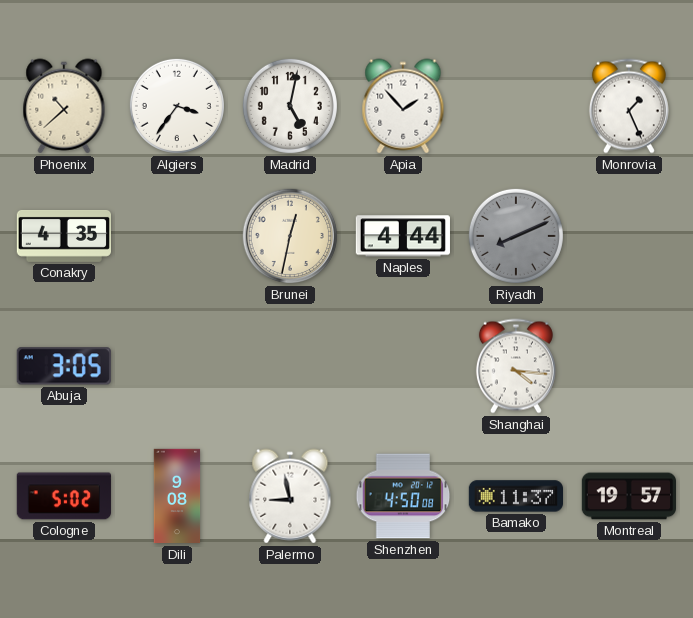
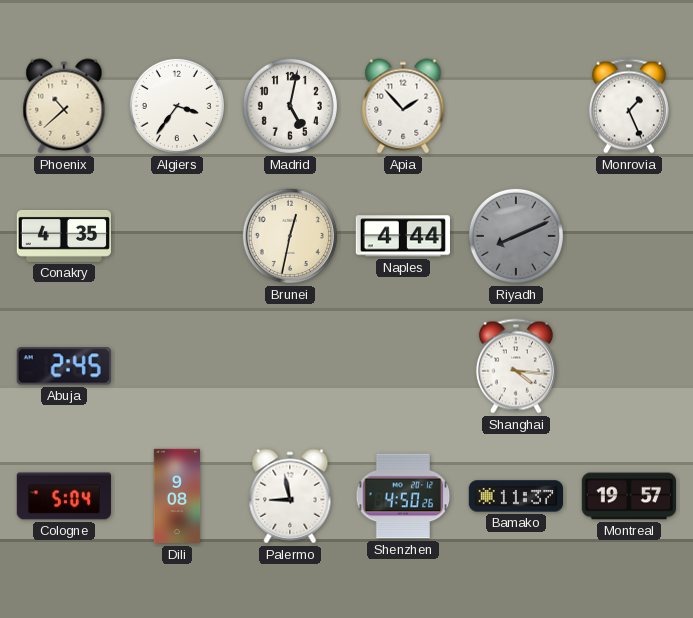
Abuja: 3:05 -> 2:45 (64, 366)
Cologne: 5:02 -> 5:04 (64, 496)
Shenzhen: 4:50:08 -> 4:50:26 (403, 496)
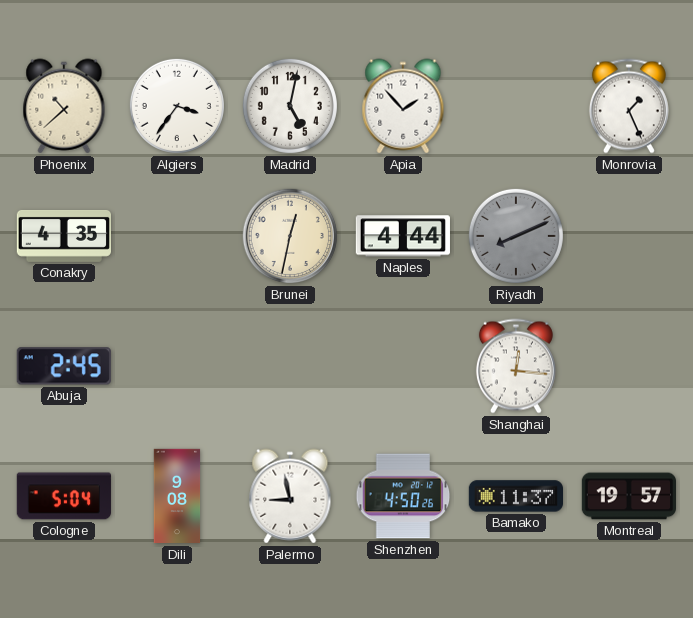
Shanghai: 4:16 -> 12:16 (516, 366)
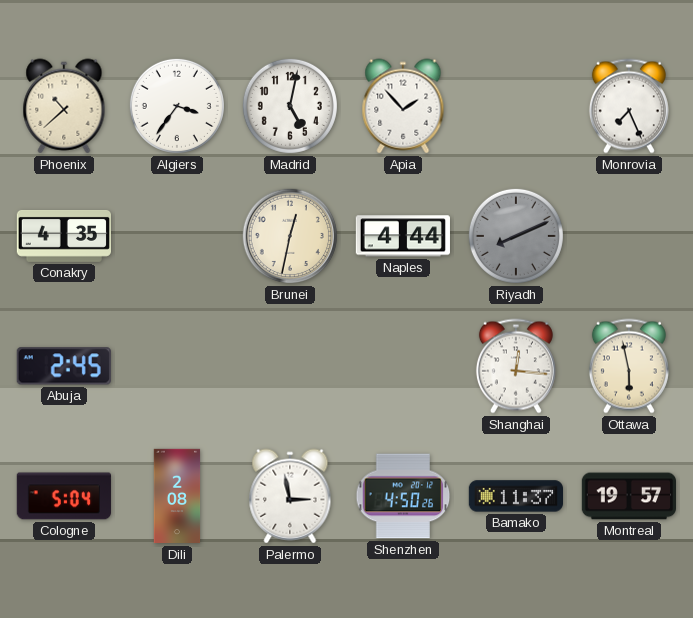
Monrovia: 1:26 -> 7:26 (629, 106)
Ottawa: none -> 5:58 (629, 366)
Dili: 9:08 -> 2:08 (177, 496)
Palermo: 8:58 -> 2:58 (290, 496)
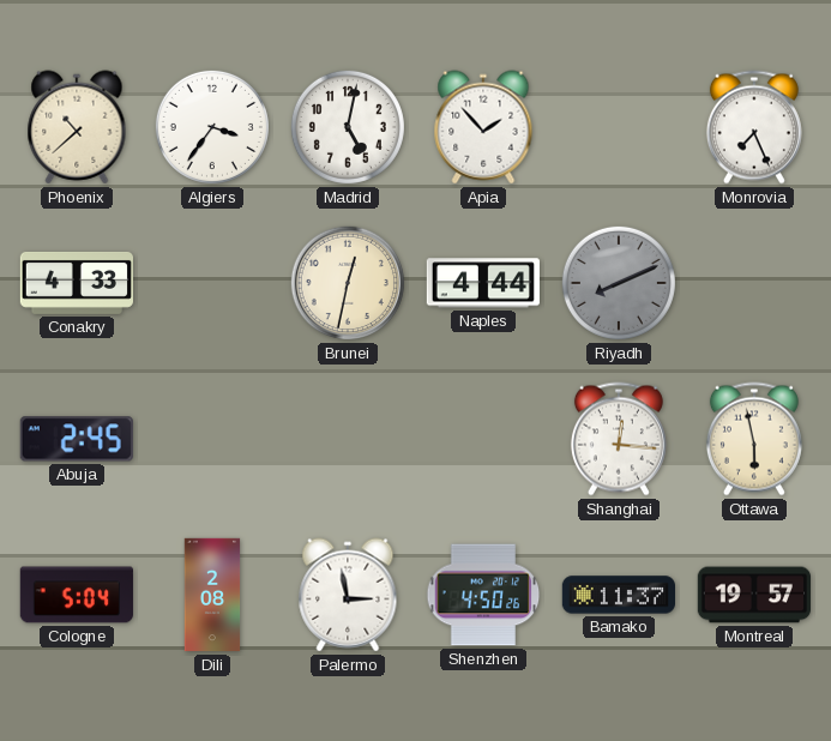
Conakry: 4:35 -> 4:33 (76, 283)
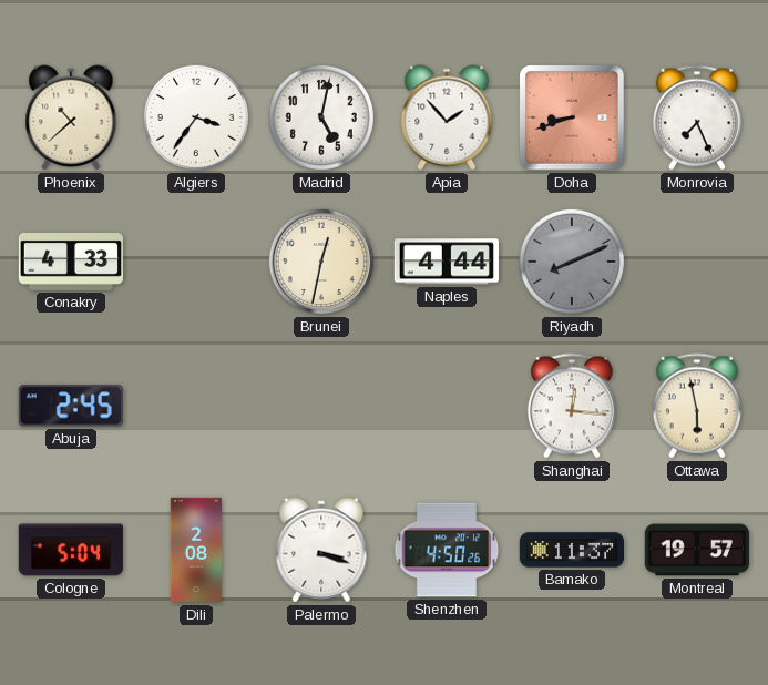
Doha: none -> 8:42 (572, 117)
Palermo: 2:58 -> 3:18 (321, 550)
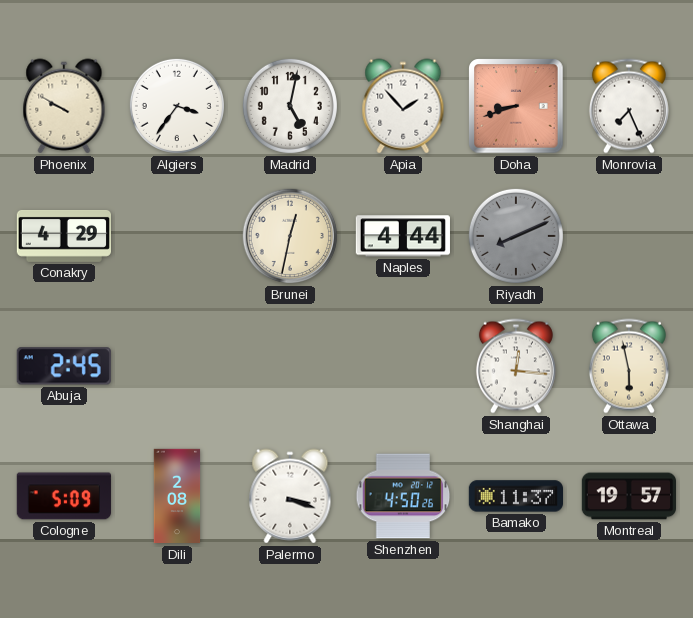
Phoenix: 10:38 -> 9:50 (64, 106)
Conakry: 4:33 -> 4:29 (63, 236)
Cologne: 5:04 -> 5:09 (64, 496)
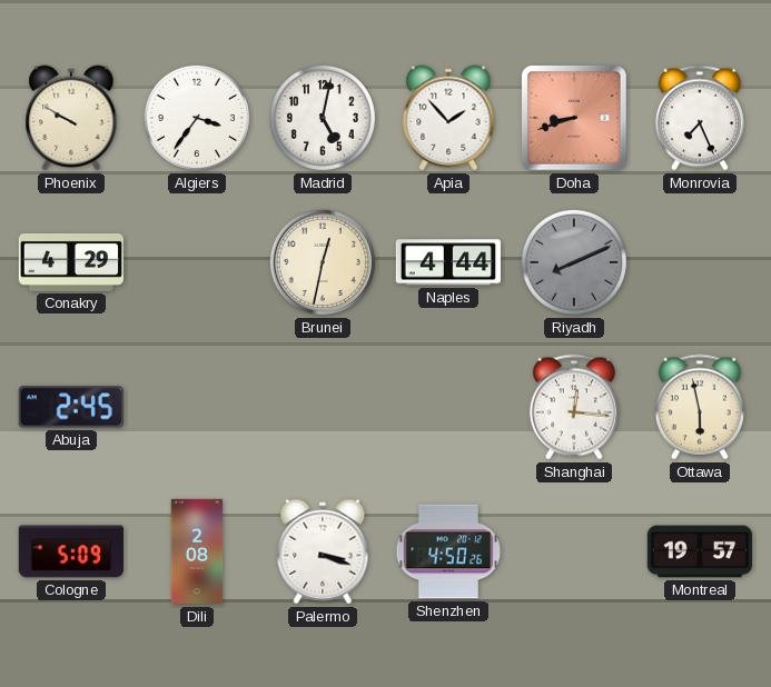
Bamako: 11:37 -> none (515, 496)
